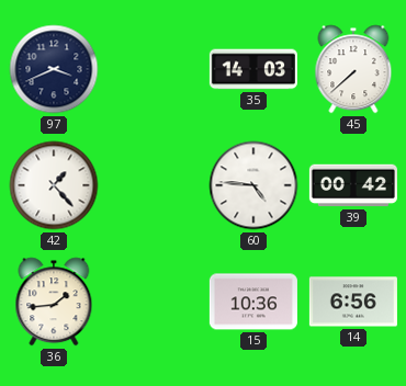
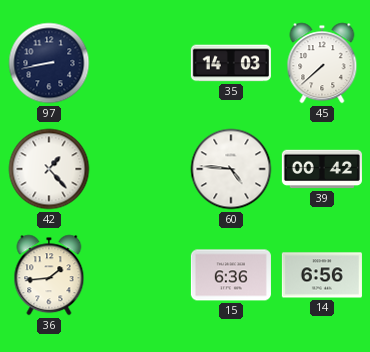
97: 3:41 -> 8:43 (49, 63)
15: 10:36 -> 6:36 (231, 275)
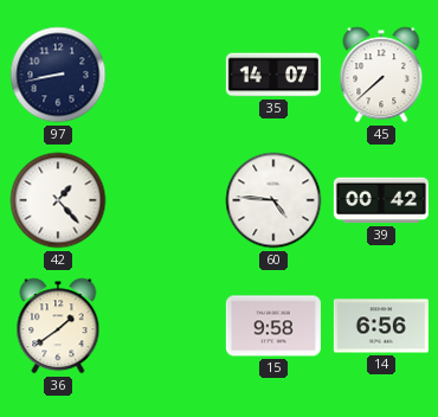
35: 14:03 -> 14:07 (273, 75)
36: 1:44 -> 1:39 (58, 326)
15: 6:36 -> 9:58 (273, 326)
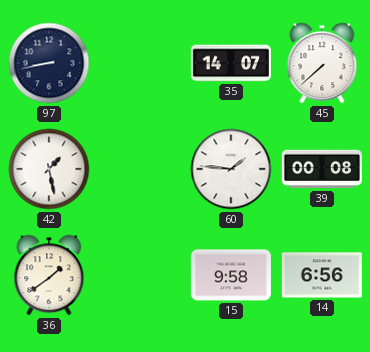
42: 1:23 -> 1:28 (49, 169)
60: 4:46 -> 1:46 (231, 169)
39: 00:42 -> 00:08 (322, 169)
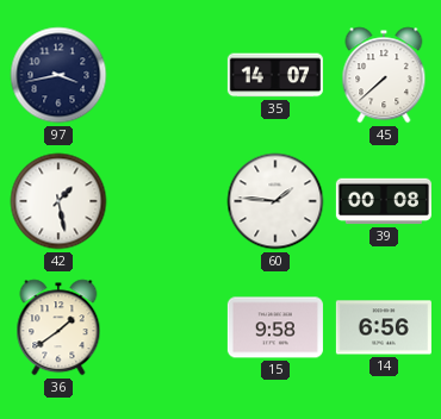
97: 8:43 -> 3:43 (58, 75)
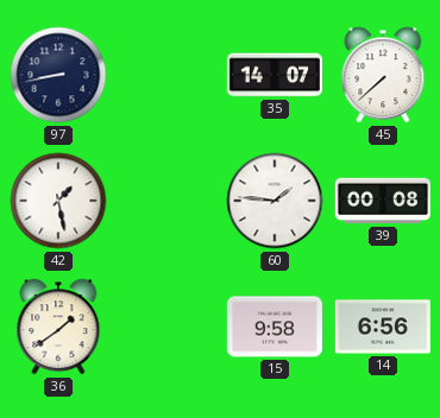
97: 3:43 -> 8:43 (58, 75)
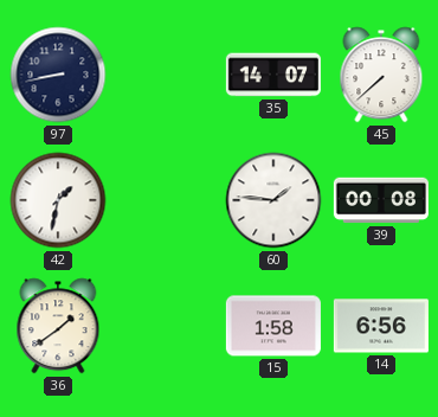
42: 1:28 -> 1:32 (58, 200)
15: 9:58 -> 1:58 (273, 326)
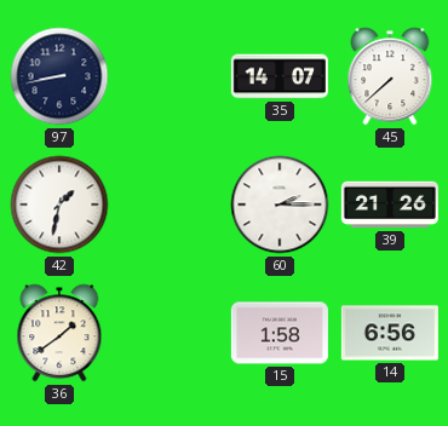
60: 1:46 -> 2:15 (280, 205)
39: 00:08 -> 21:26 (390, 205)
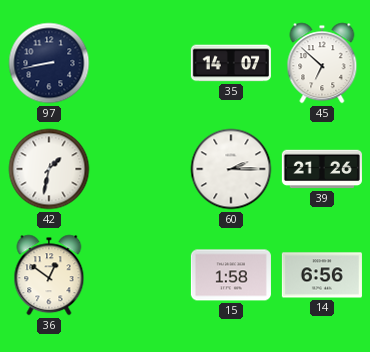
45: 7:38 -> 6:52 (322, 63)
36: 1:39 -> 12:51 (49, 275)
